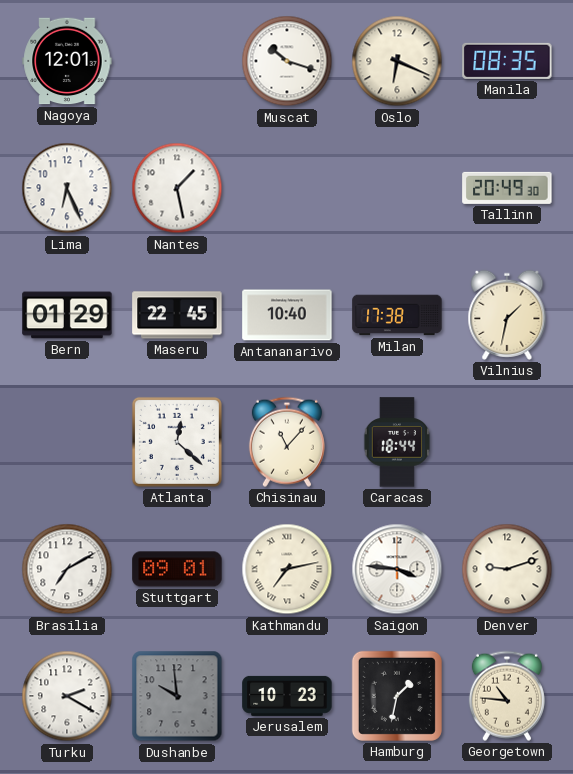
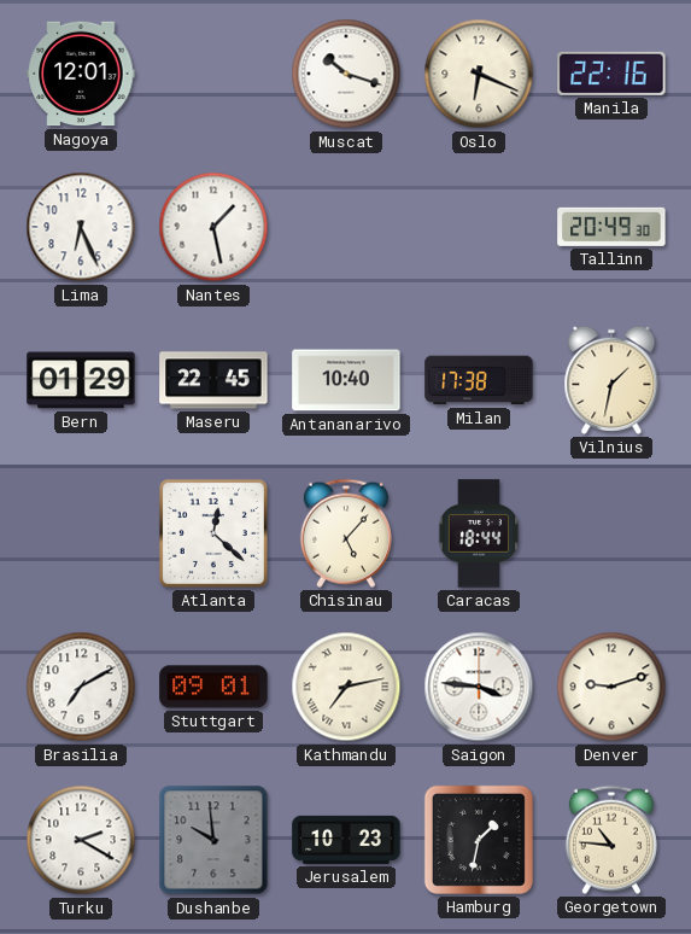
Manila: 08:35 -> 22:16 (611, 74)
Chisinau: 11:07 -> 5:07 (346, 533)
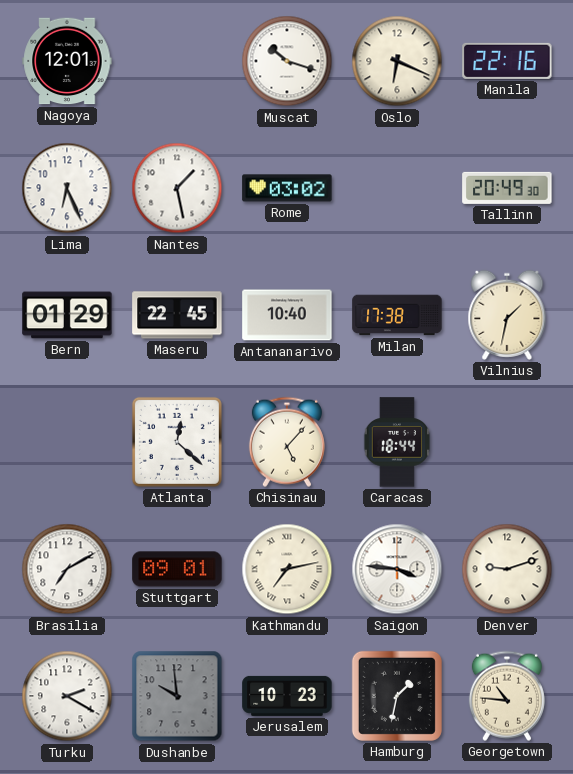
Rome: none -> 03:02 (287, 188)
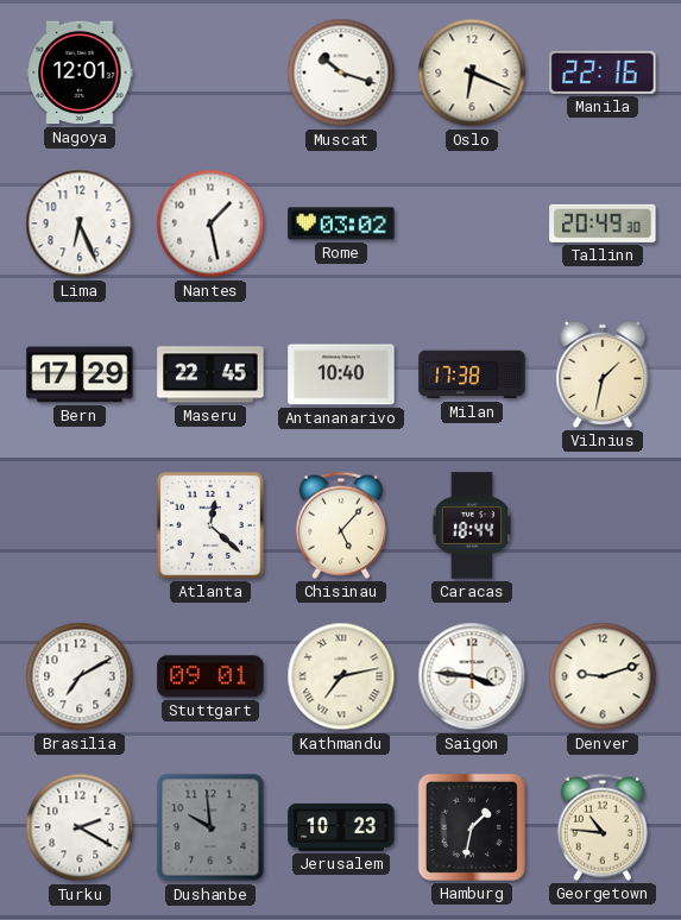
Bern: 01:29 -> 17:29 (80, 374)
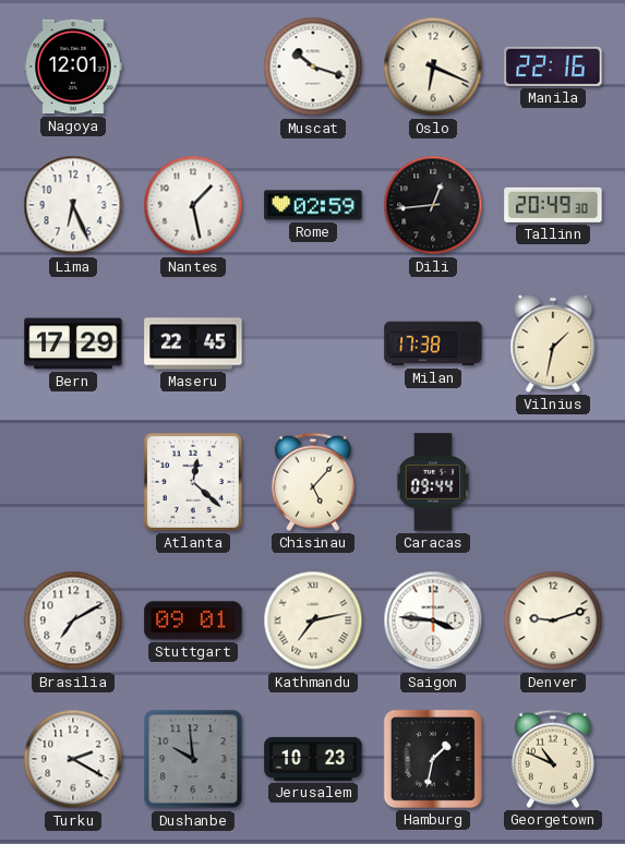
Rome: 03:02 -> 02:59 (313, 205)
Dili: none -> 12:44 (433, 205)
Antananarivo: 10:40 -> none (341, 374)
Caracas: 18:44 -> 09:44 (433, 482)
Georgetown: 10:46 -> 10:49 (553, 759)
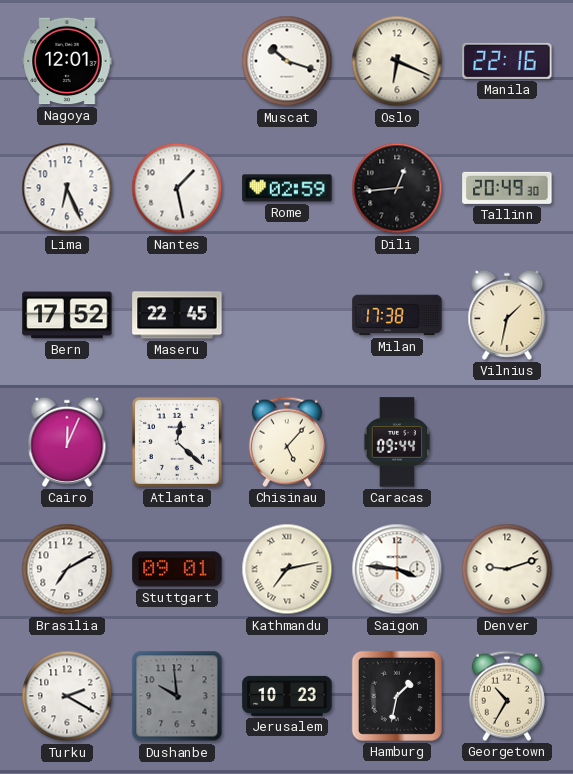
Bern: 17:29 -> 17:52 (67, 315)
Cairo: none -> 12:04 (67, 442)
Georgetown: 10:49 -> 10:35 (507, 696)
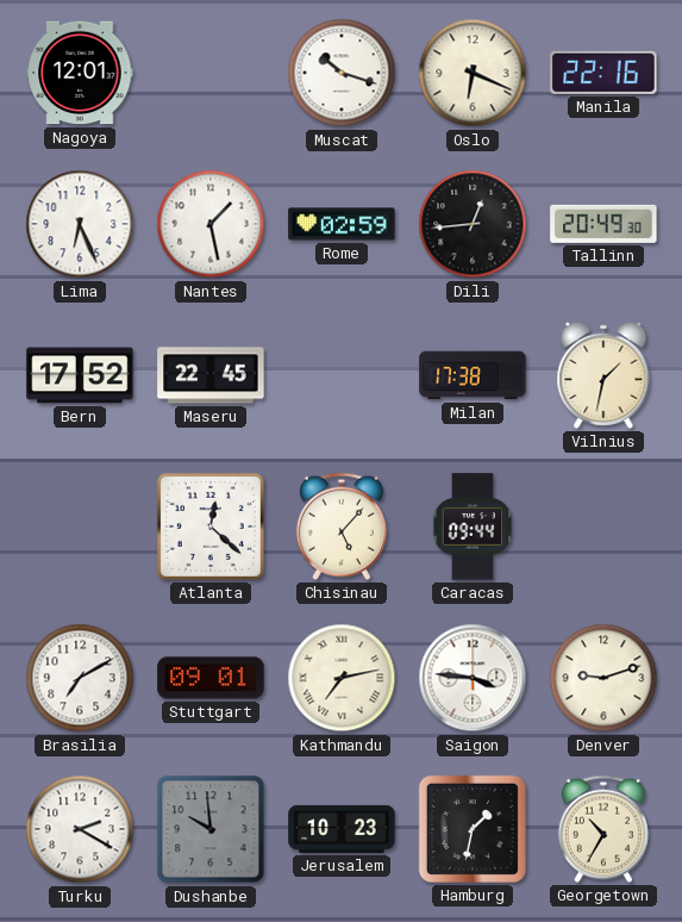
Cairo: 12:04 -> none (67, 442)
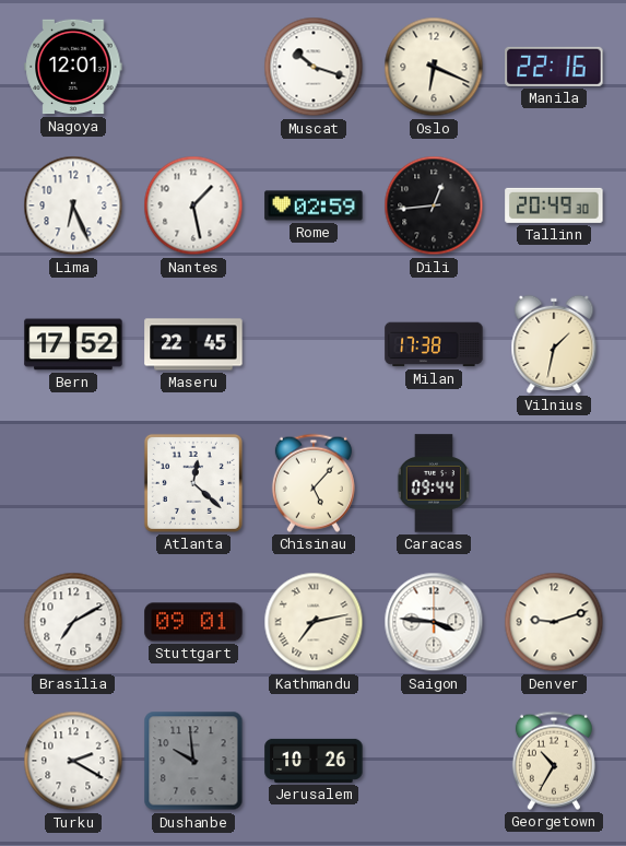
Jerusalem: 10:23 -> 10:26 (314, 761)
Hamburg: 1:32 -> none (473, 829)
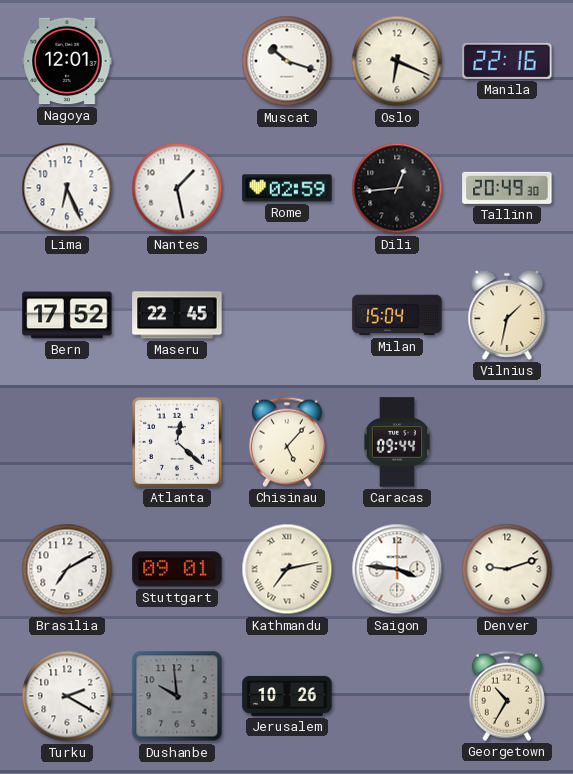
Milan: 17:38 -> 15:04 (397, 315)
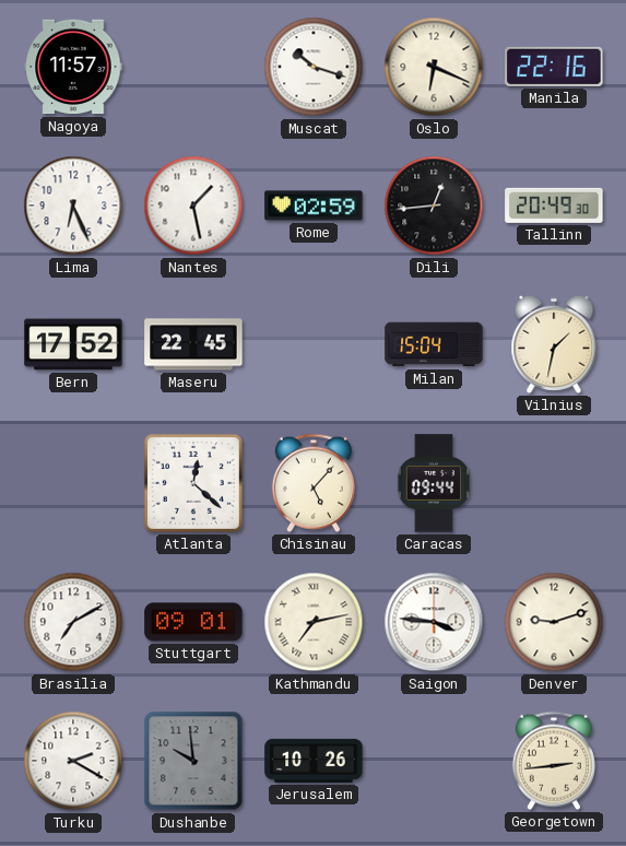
Nagoya: 12:01 -> 11:57 (73, 67)
Georgetown: 10:35 -> 2:44 (554, 761)
